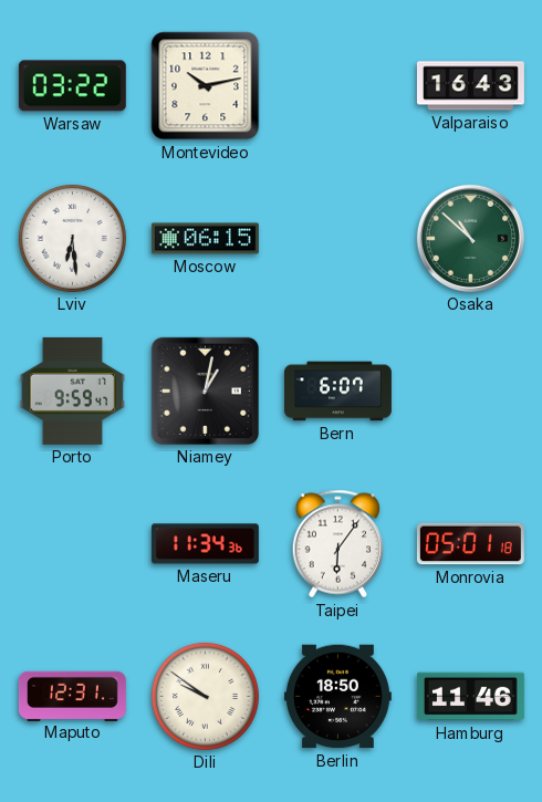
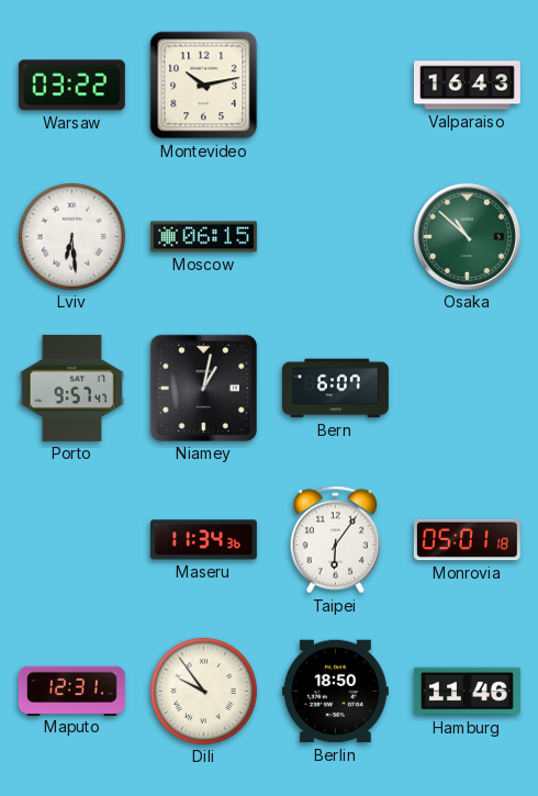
Porto: 9:59 -> 9:57 (71, 388)
Dili: 9:51 -> 9:54 (203, 691)
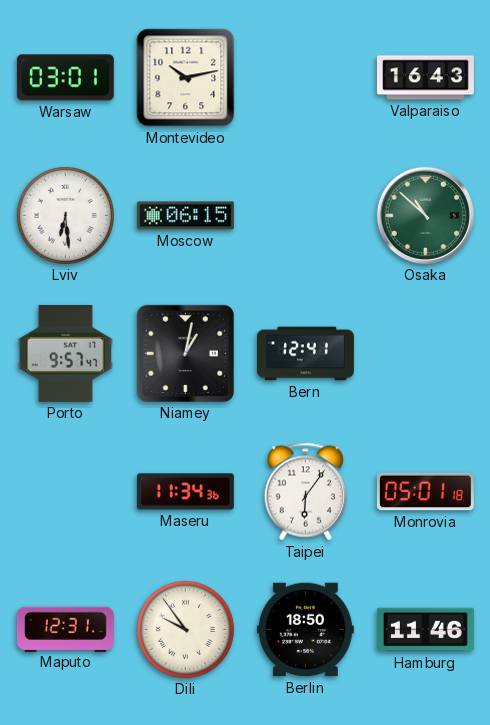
Warsaw: 03:22 -> 03:01 (65, 78)
Bern: 6:07 -> 12:41 (305, 354)
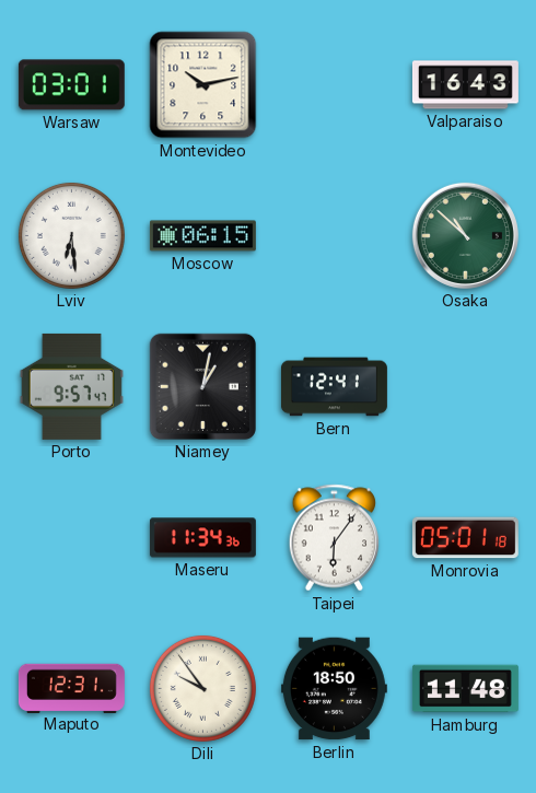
Hamburg: 11:46 -> 11:48 (465, 689)
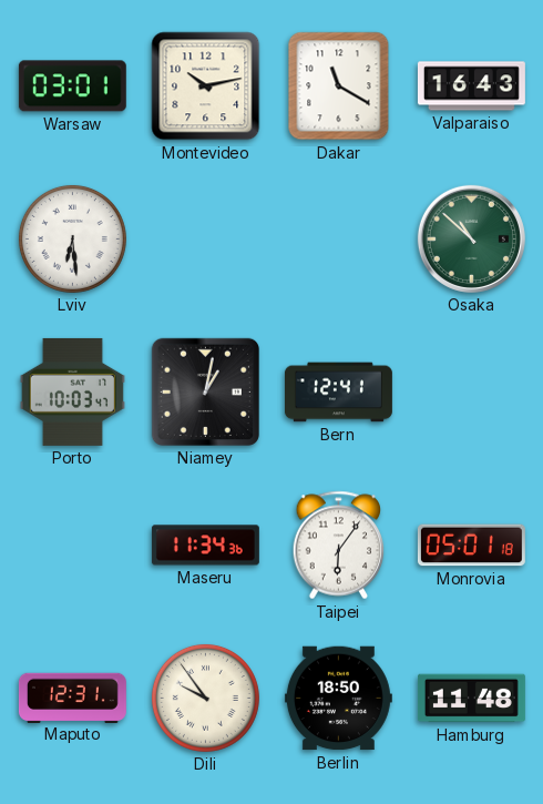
Dakar: none -> 11:20 (339, 86)
Moscow: 06:15 -> none (202, 236)
Porto: 9:57 -> 10:03 (72, 391)
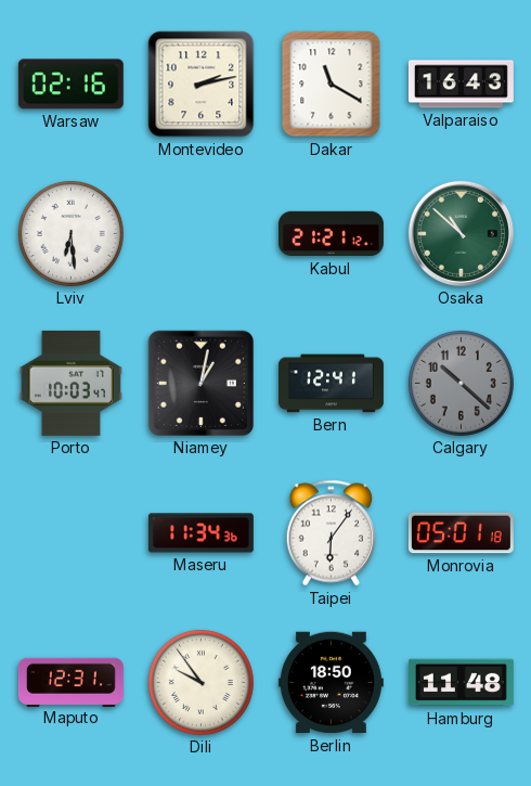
Warsaw: 03:01 -> 02:16 (70, 85)
Montevideo: 10:13 -> 2:13 (202, 85)
Kabul: none -> 21:21 (331, 234)
Calgary: none -> 10:22 (461, 383)
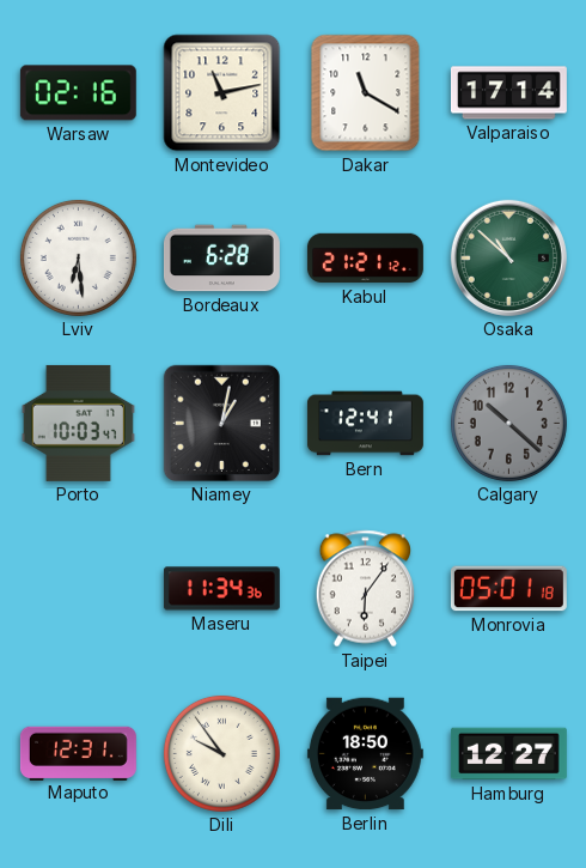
Montevideo: 2:13 -> 11:13 (222, 93)
Valparaiso: 16:43 -> 17:14 (508, 93)
Bordeaux: none -> 6:28 (221, 259)
Hamburg: 11:48 -> 12:27 (508, 754)
